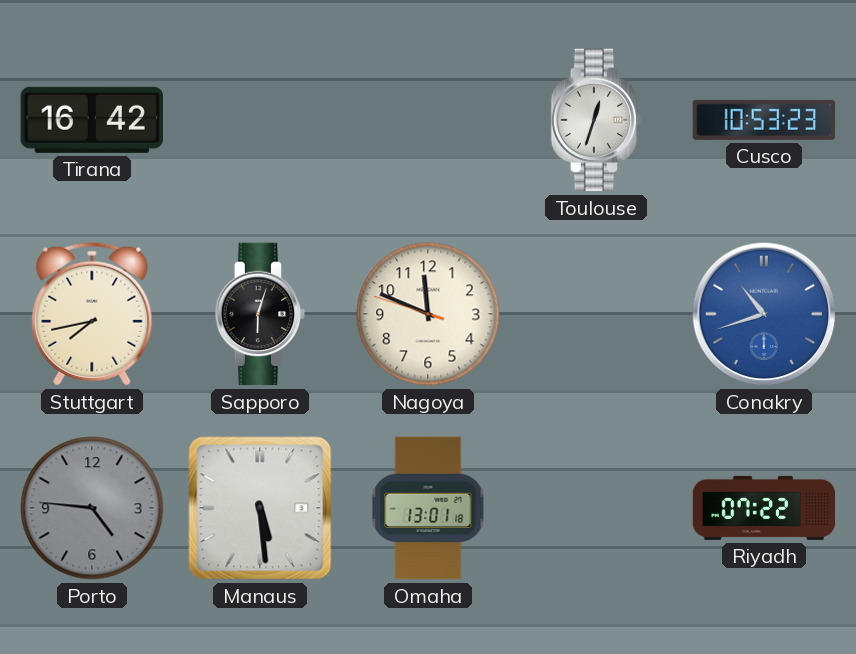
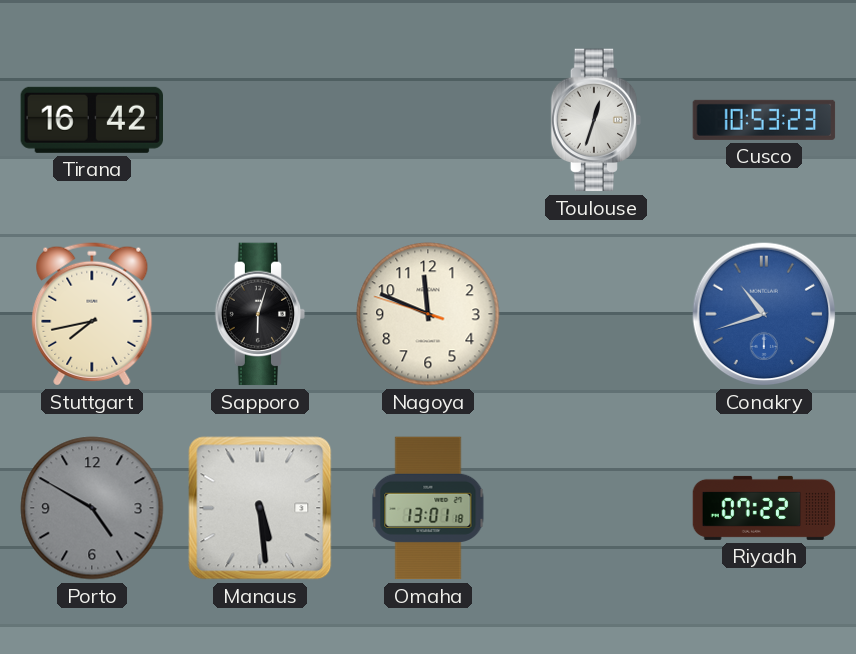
Porto: 4:46 -> 4:50 (92, 508)
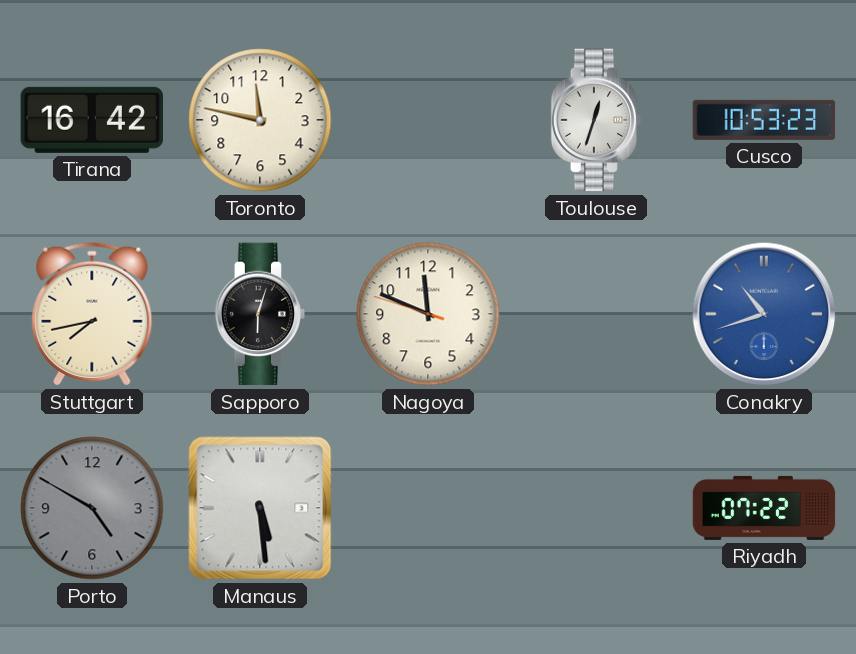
Toronto: none -> 11:47 (260, 120)
Omaha: 13:01 -> none (428, 508)
